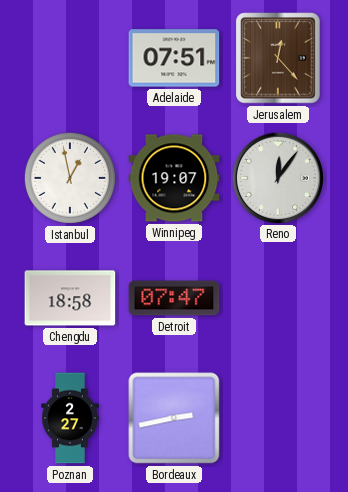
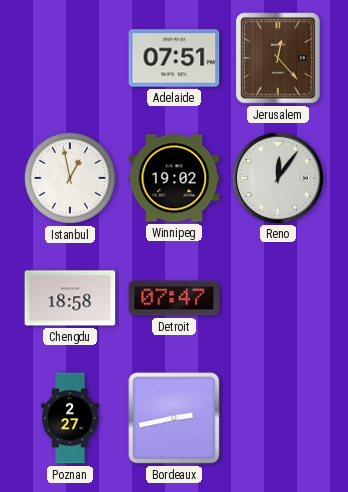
Winnipeg: 19:07 -> 19:02 (174, 178)
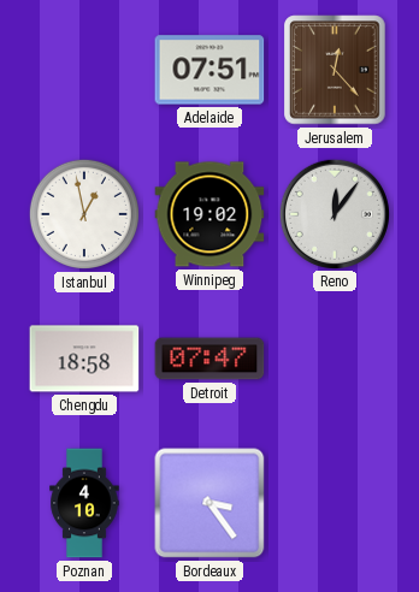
Poznan: 2:27 -> 4:10 (84, 503)
Bordeaux: 2:43 -> 3:24 (209, 503)
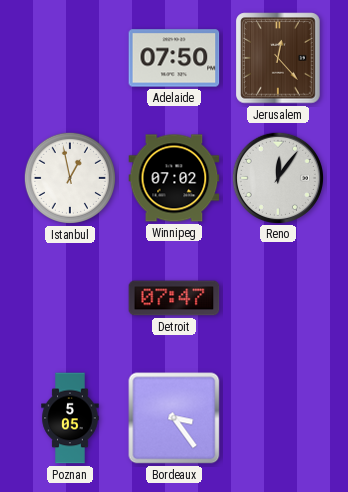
Adelaide: 07:51 -> 07:50 (174, 58)
Winnipeg: 19:02 -> 07:02 (174, 178)
Chengdu: 18:58 -> none (84, 359)
Poznan: 4:10 -> 5:05 (70, 418)
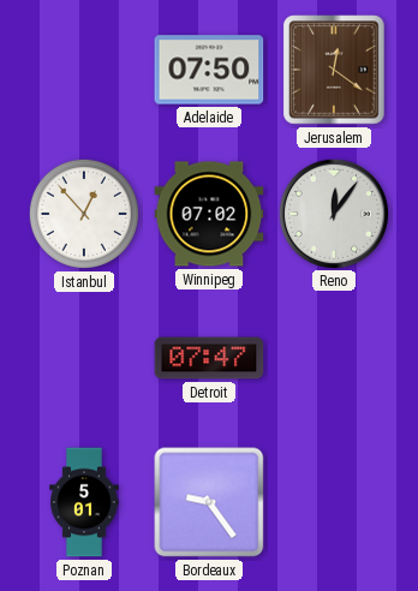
Jerusalem: 12:23 -> 12:21 (334, 70)
Istanbul: 12:58 -> 12:53 (84, 214)
Poznan: 5:05 -> 5:01 (84, 502)
Bordeaux: 3:24 -> 9:24 (209, 502)
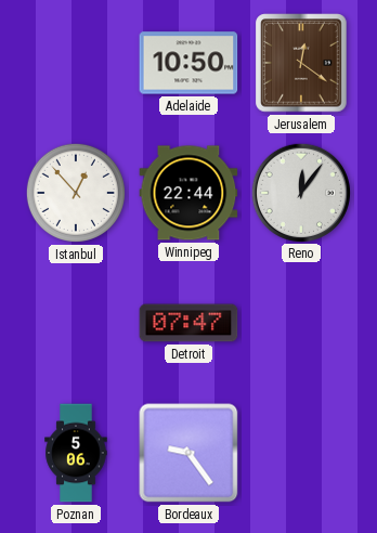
Adelaide: 07:50 -> 10:50 (188, 63)
Winnipeg: 07:02 -> 22:44 (188, 193)
Poznan: 5:01 -> 5:06 (76, 453)
